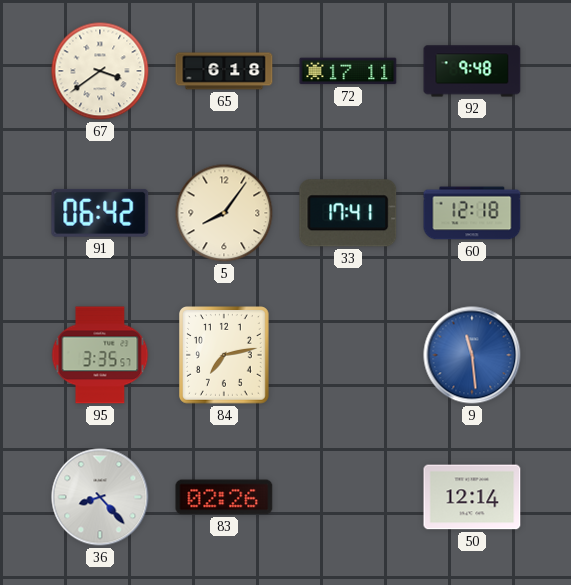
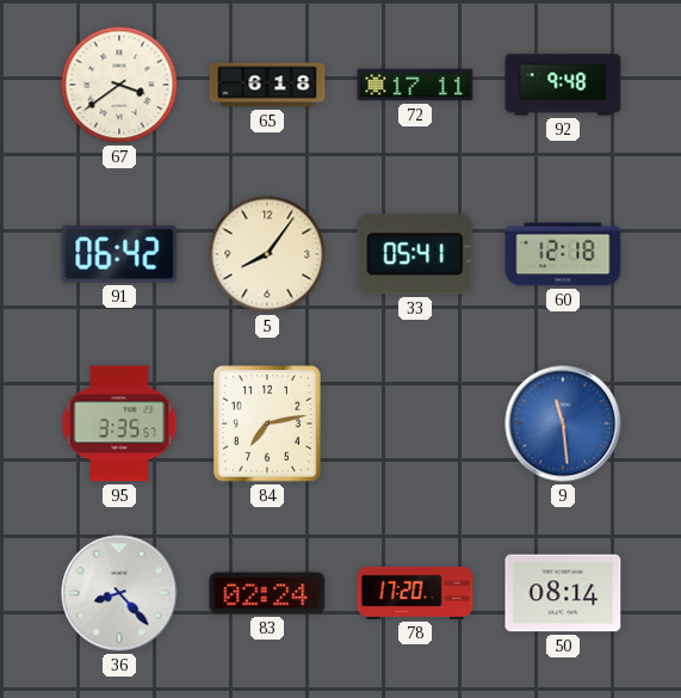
33: 17:41 -> 05:41 (415, 254)
83: 02:26 -> 02:24 (267, 593)
78: none -> 17:20 (415, 593)
50: 12:14 -> 08:14 (563, 593)
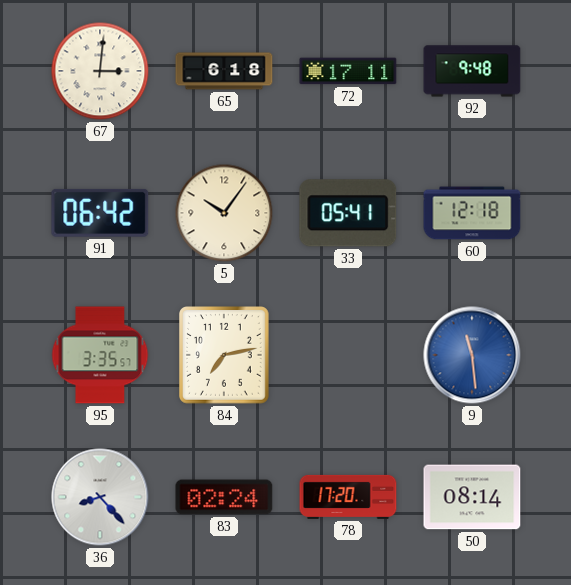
67: 3:39 -> 3:01 (100, 71)
5: 8:06 -> 10:06 (224, 213)
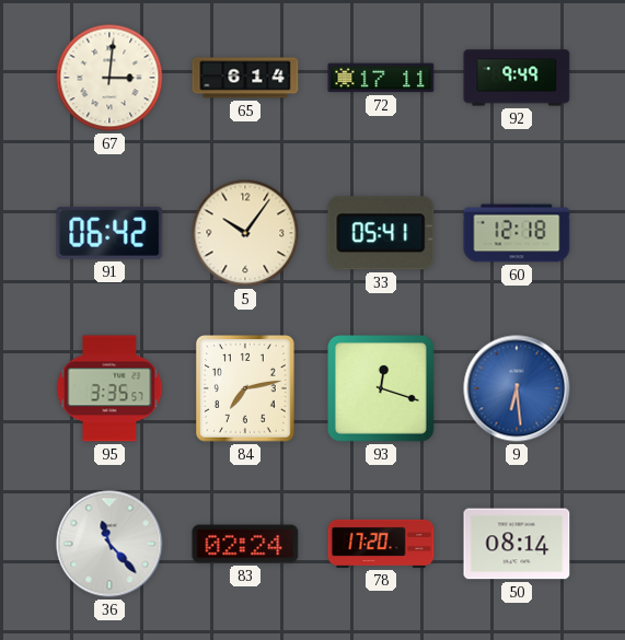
65: 6:18 -> 6:14 (245, 78)
92: 9:48 -> 9:49 (517, 78)
93: none -> 12:18 (382, 389)
9: 11:29 -> 6:29 (517, 388)
36: 8:23 -> 11:23 (109, 544)
